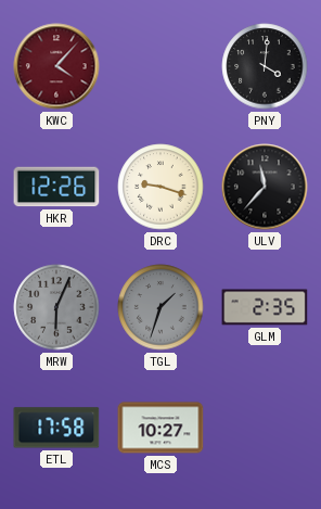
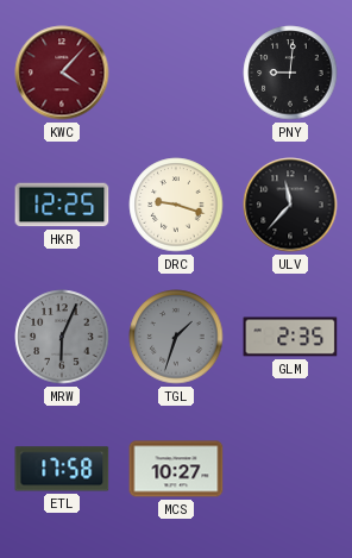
PNY: 4:01 -> 9:01 (290, 73)
HKR: 12:26 -> 12:25 (62, 205)
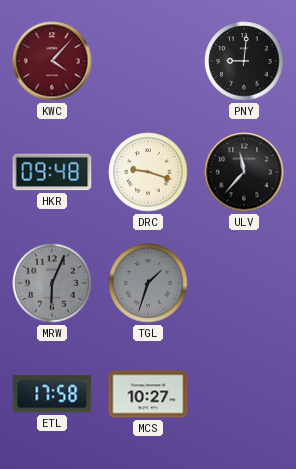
HKR: 12:25 -> 09:48 (52, 172)
GLM: 2:35 -> none (290, 337)
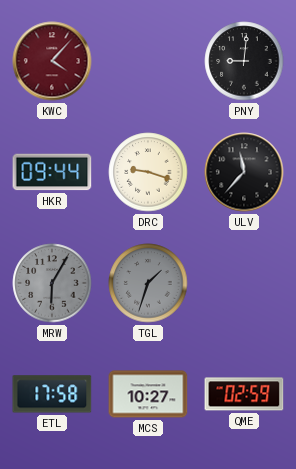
HKR: 09:48 -> 09:44 (52, 172)
MRW: 6:04 -> 6:05 (52, 283)
QME: none -> 02:59 (244, 394)
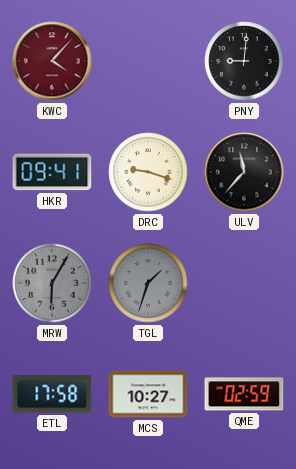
HKR: 09:44 -> 09:41 (52, 172)
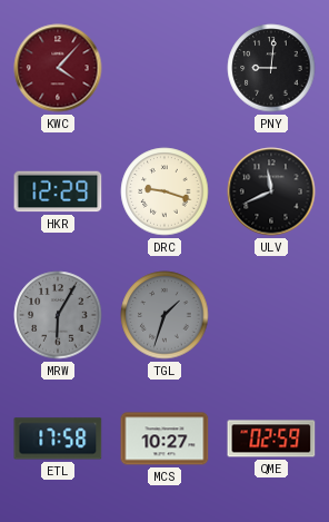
HKR: 09:41 -> 12:29 (58, 191)
ULV: 11:37 -> 11:41 (271, 191)
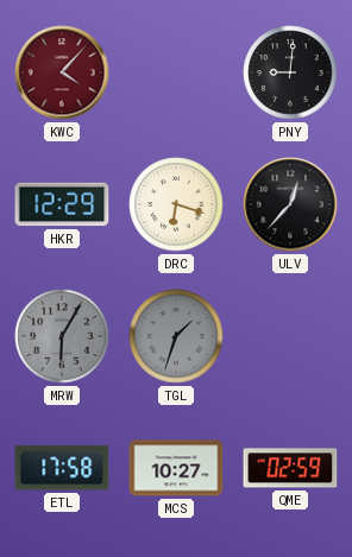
DRC: 9:18 -> 6:18 (176, 204)
ULV: 11:41 -> 12:37 (290, 204)
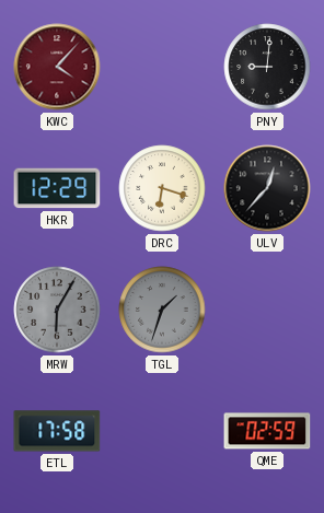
MCS: 10:27 -> none (176, 468)
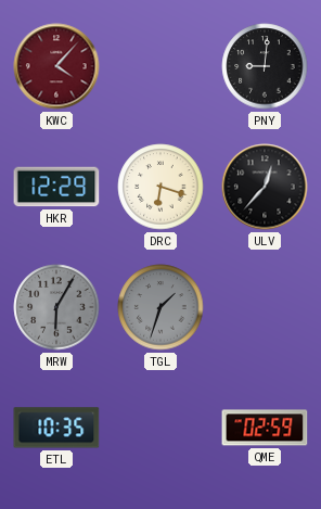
ETL: 17:58 -> 10:35 (56, 428)
